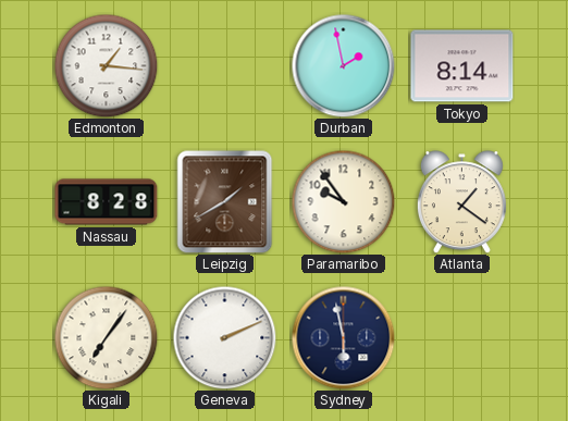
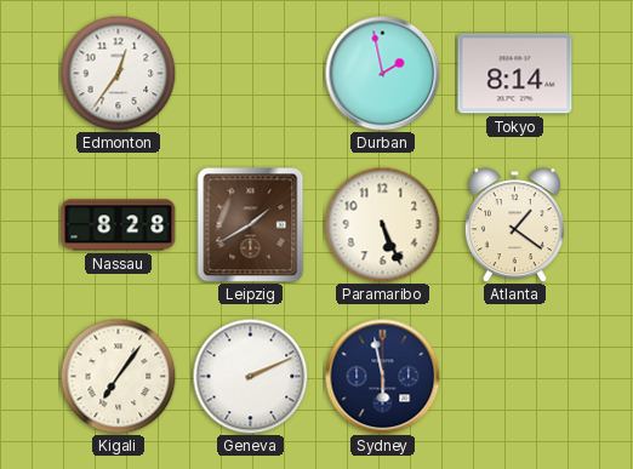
Edmonton: 1:16 -> 12:36 (118, 73)
Paramaribo: 9:54 -> 5:26 (382, 224)
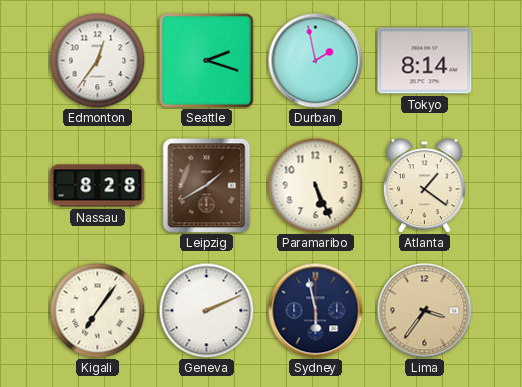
Seattle: none -> 2:18 (207, 61)
Lima: none -> 3:36 (424, 310)
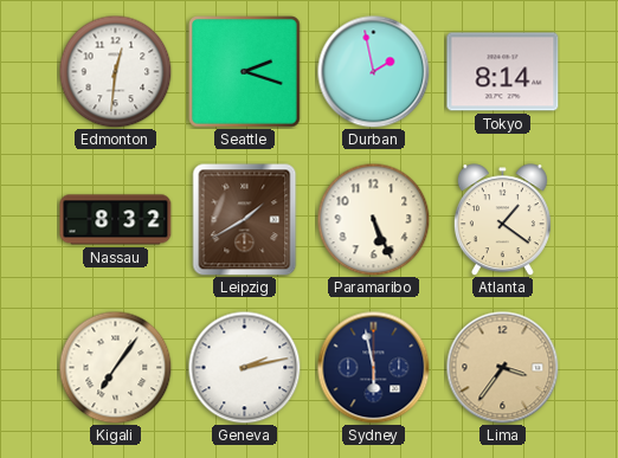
Edmonton: 12:36 -> 12:31 (115, 71)
Nassau: 8:28 -> 8:32 (116, 220)
Geneva: 2:11 -> 2:13 (244, 367)
